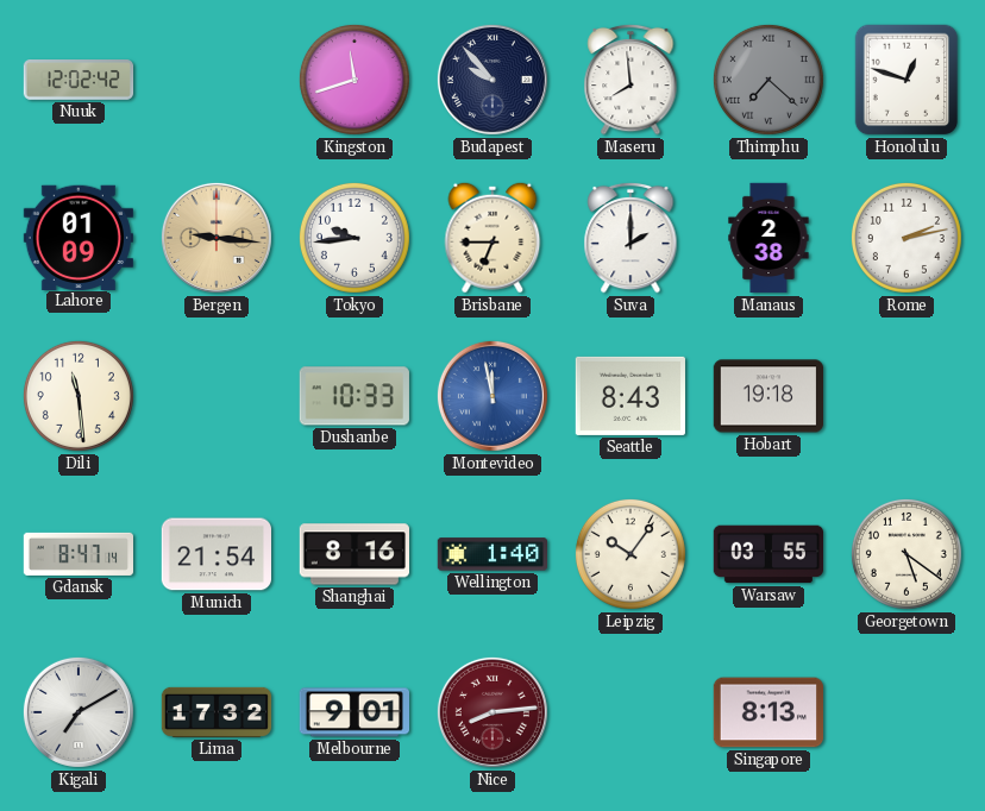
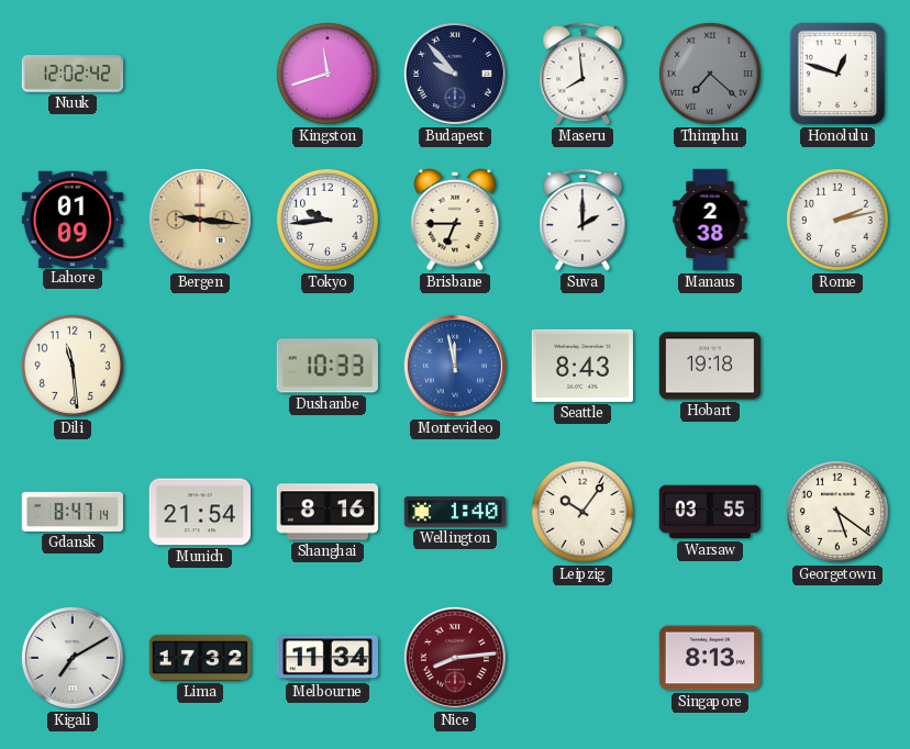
Melbourne: 9:01 -> 11:34 (326, 658)
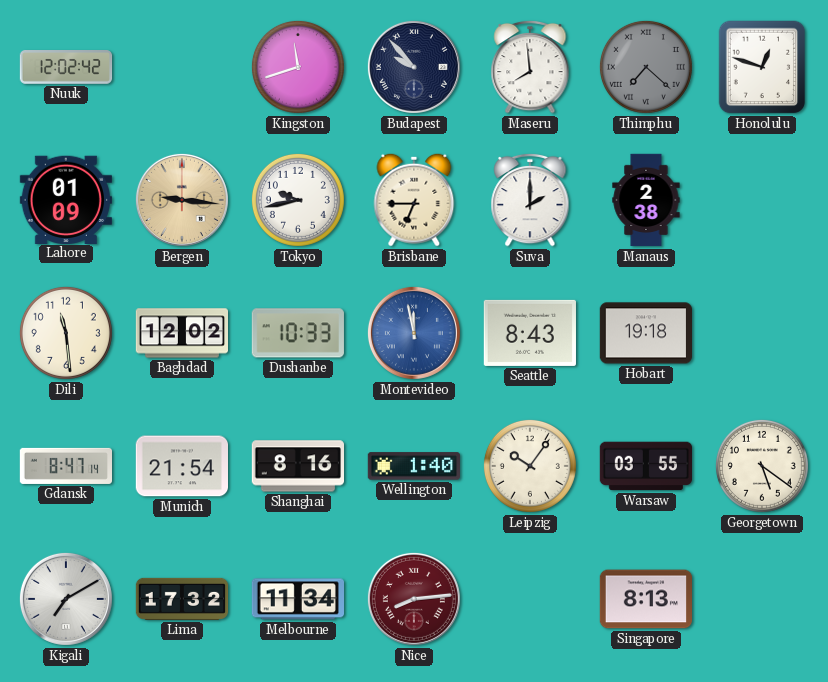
Tokyo: 9:44 -> 9:43 (298, 200)
Rome: 2:13 -> none (837, 220)
Baghdad: none -> 12:02 (181, 333)
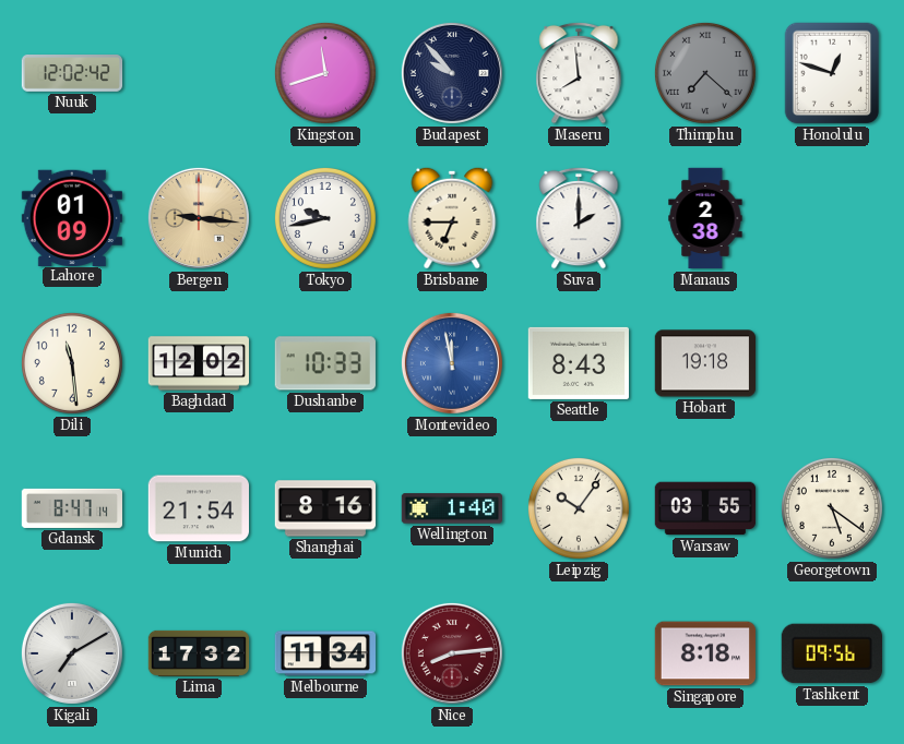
Singapore: 8:13 -> 8:18 (704, 653)
Tashkent: none -> 09:56 (832, 653)
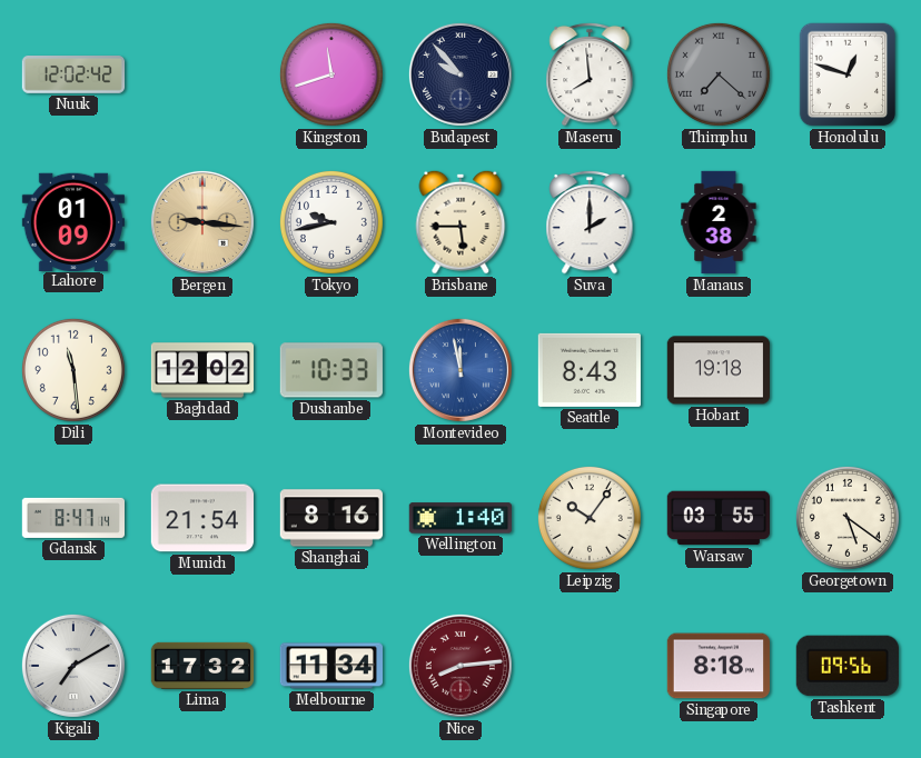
Brisbane: 6:45 -> 5:45 (460, 222)
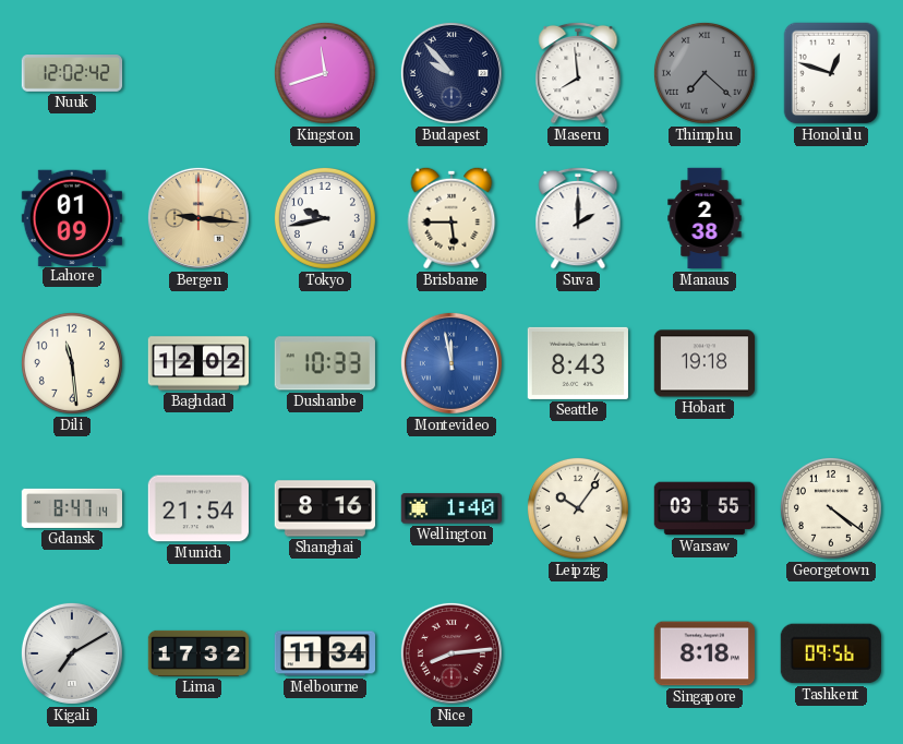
Georgetown: 5:21 -> 4:21 (831, 508)
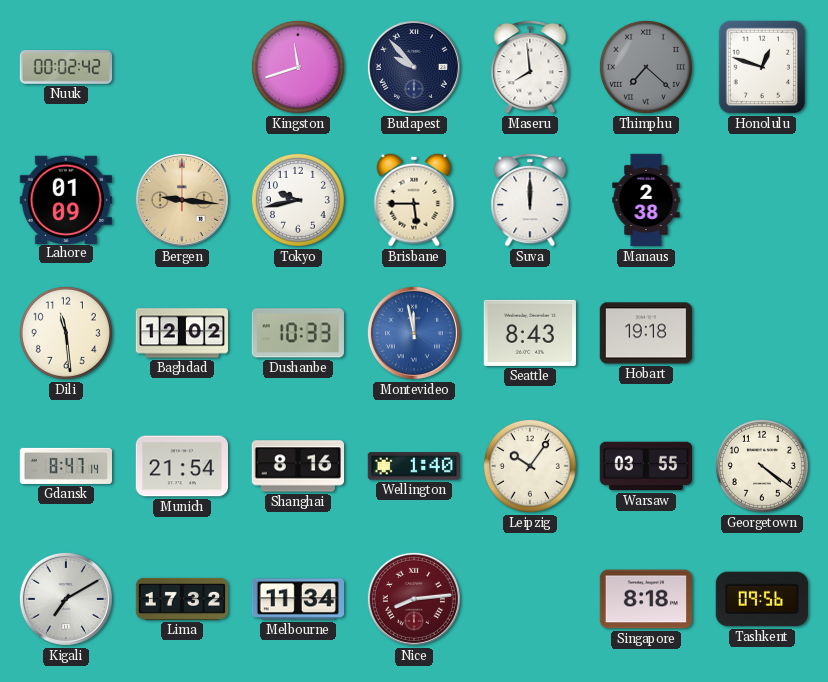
Nuuk: 12:02 -> 00:02 (66, 67)
Suva: 2:00 -> 12:00 (530, 200)
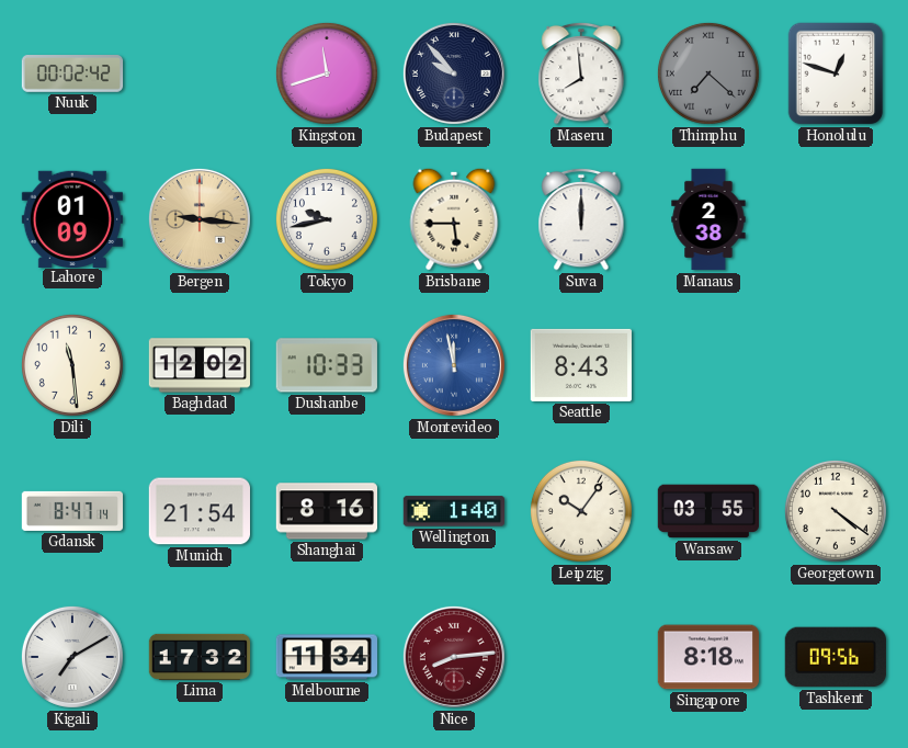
Hobart: 19:18 -> none (645, 333)
